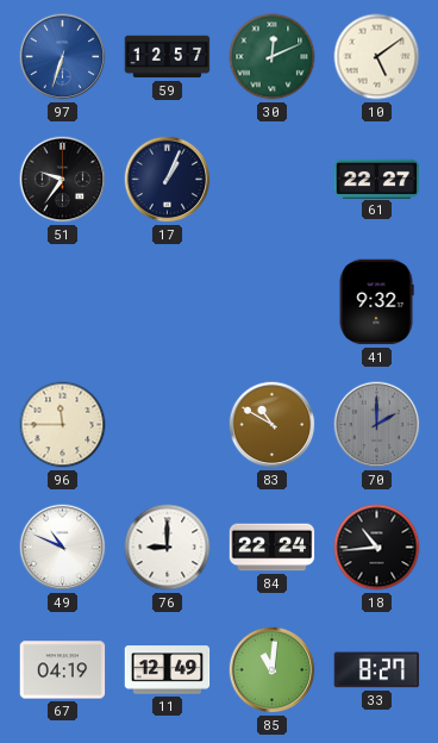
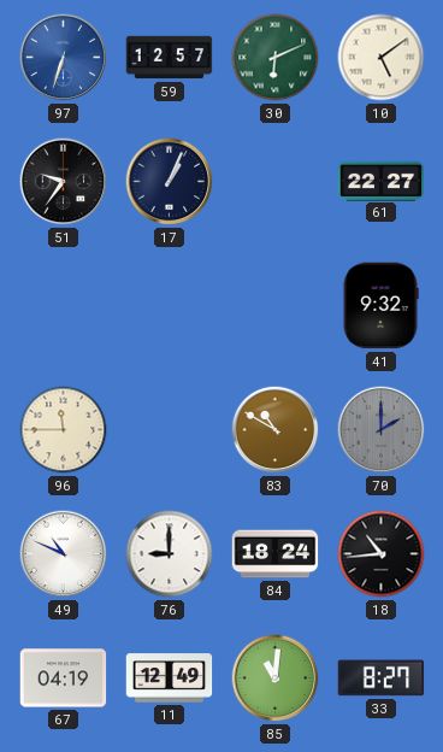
30: 12:11 -> 6:11 (276, 58)
84: 22:24 -> 18:24 (276, 554)
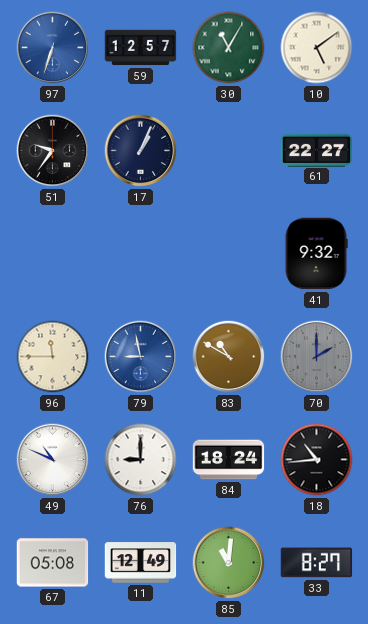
30: 6:11 -> 11:05 (229, 48)
79: none -> 8:58 (141, 357)
67: 04:19 -> 05:08 (53, 563)
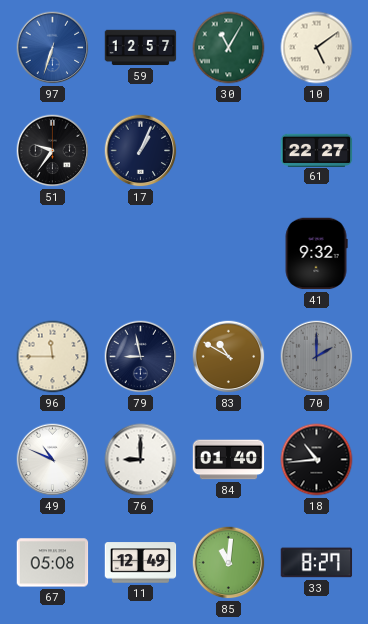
79 dial: blue -> navy (141, 357)
84: 18:24 -> 01:40 (229, 460)
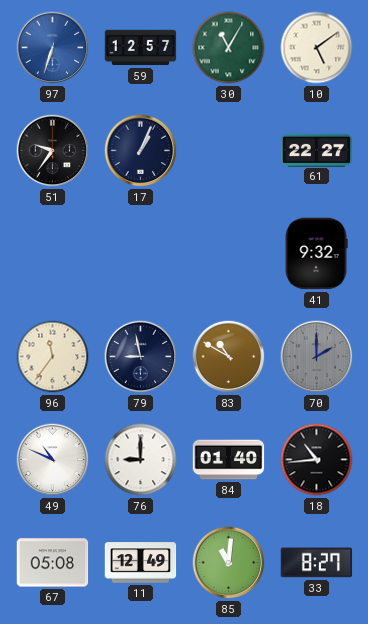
96: 11:45 -> 11:36 (53, 357)
